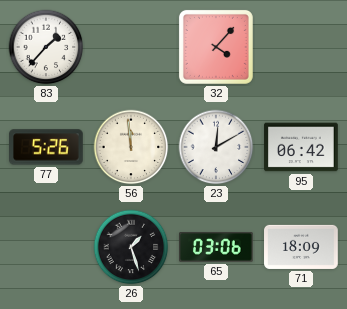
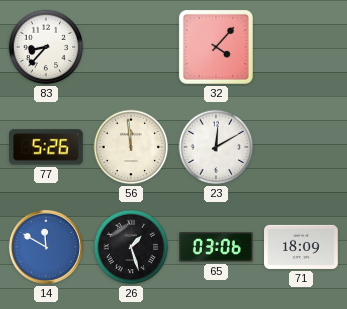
83: 1:37 -> 8:37 (46, 47)
95: 06:42 -> none (301, 147)
14: none -> 11:50 (46, 247)
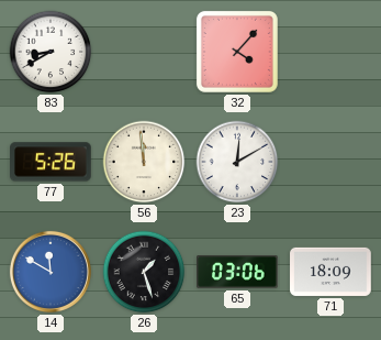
83: 8:37 -> 8:40 (51, 52)
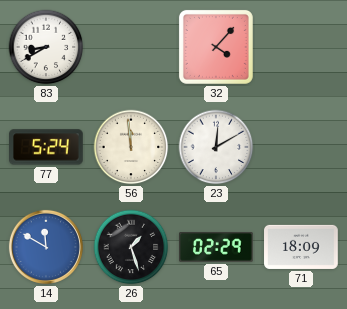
77: 5:26 -> 5:24 (47, 147)
65: 03:06 -> 02:29 (216, 247)
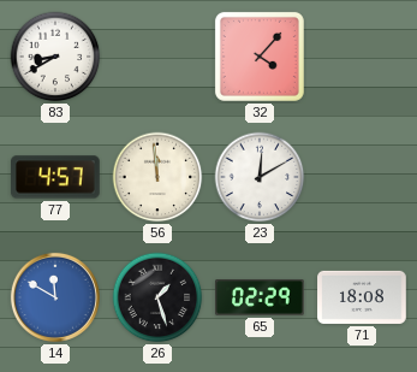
77: 5:24 -> 4:57 (56, 177)
71: 18:09 -> 18:08 (362, 297)
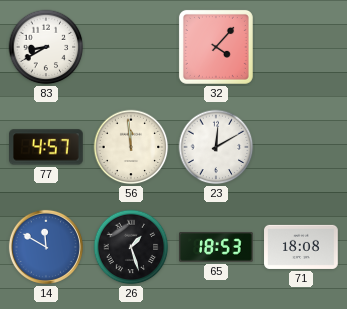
65: 02:29 -> 18:53 (216, 247)
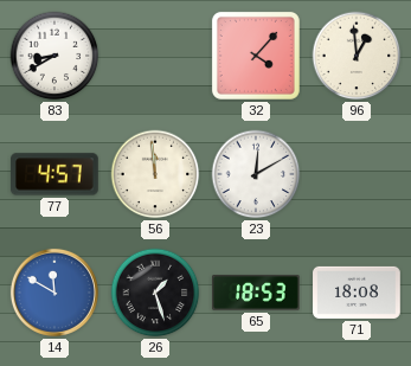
96: none -> 12:59 (357, 56)
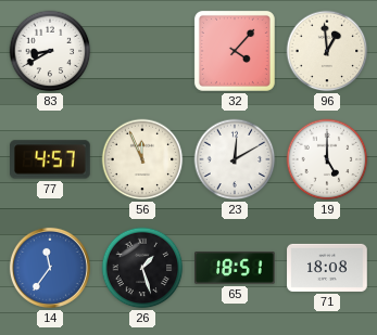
56: 11:59 -> 11:56 (142, 159)
19: none -> 5:00 (327, 159)
14: 11:50 -> 11:36 (50, 268)
65: 18:53 -> 18:51 (235, 268)
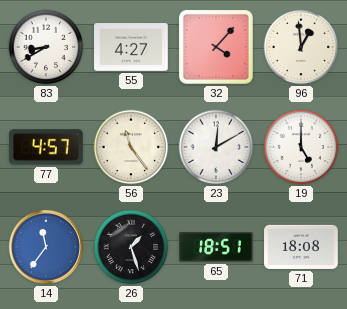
55: none -> 4:27 (131, 47)
56: 11:56 -> 11:24 (131, 147)
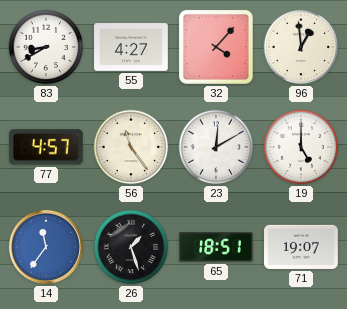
71: 18:08 -> 19:07 (301, 247)
